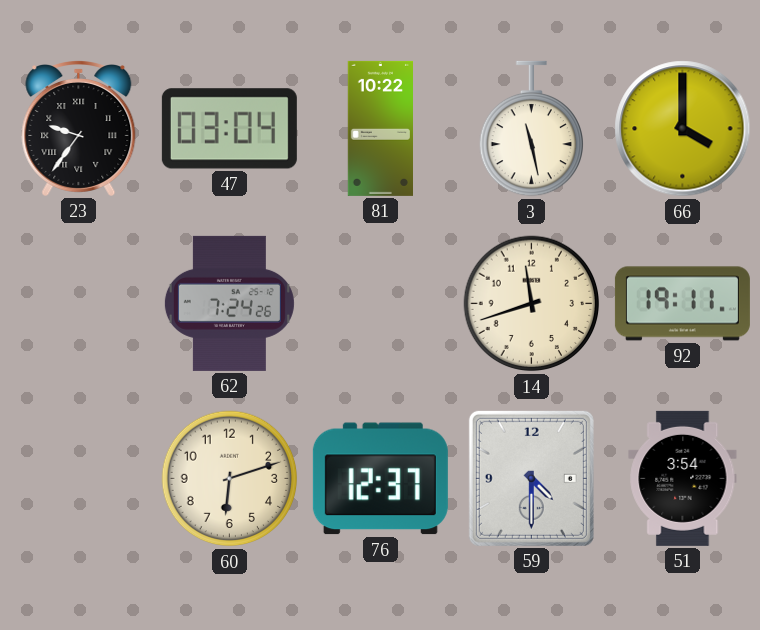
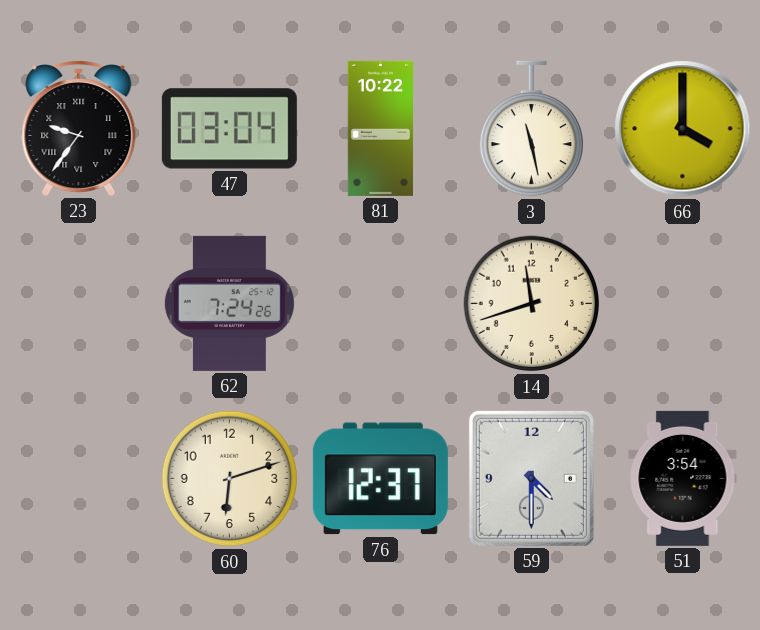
92: 19:11 -> none (682, 304)
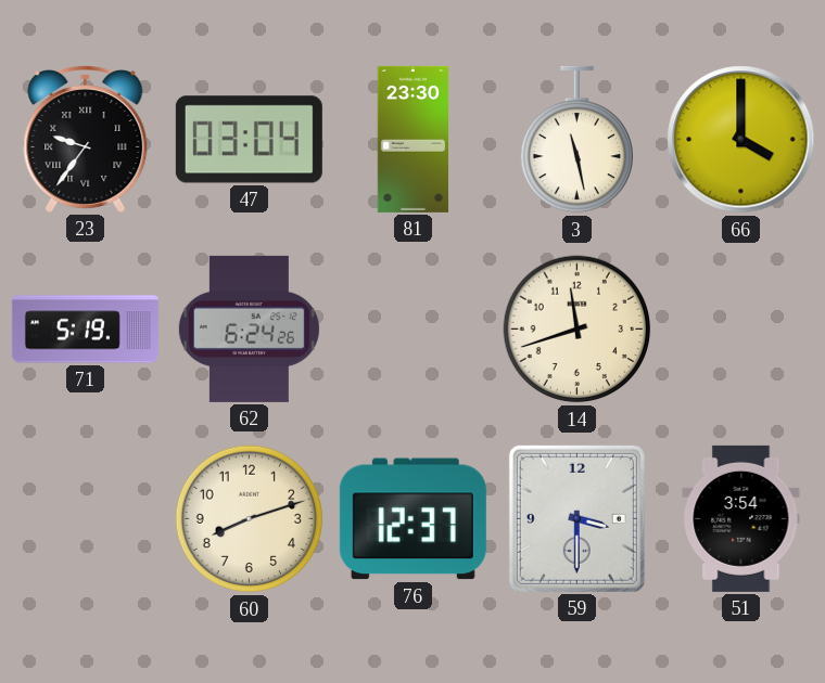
81: 10:22 -> 23:30 (412, 139)
71: none -> 5:19 (85, 330)
62: 7:24 -> 6:24 (249, 328)
60: 6:12 -> 8:12 (250, 519)
59: 4:30 -> 3:30 (576, 518)
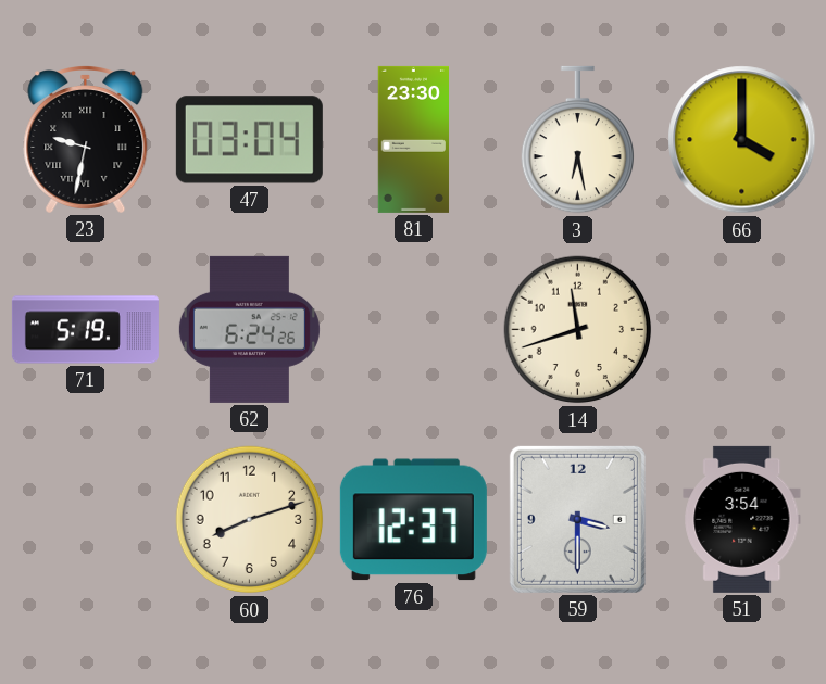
23: 9:36 -> 9:32 (86, 140)
3: 11:28 -> 6:28 (577, 140)
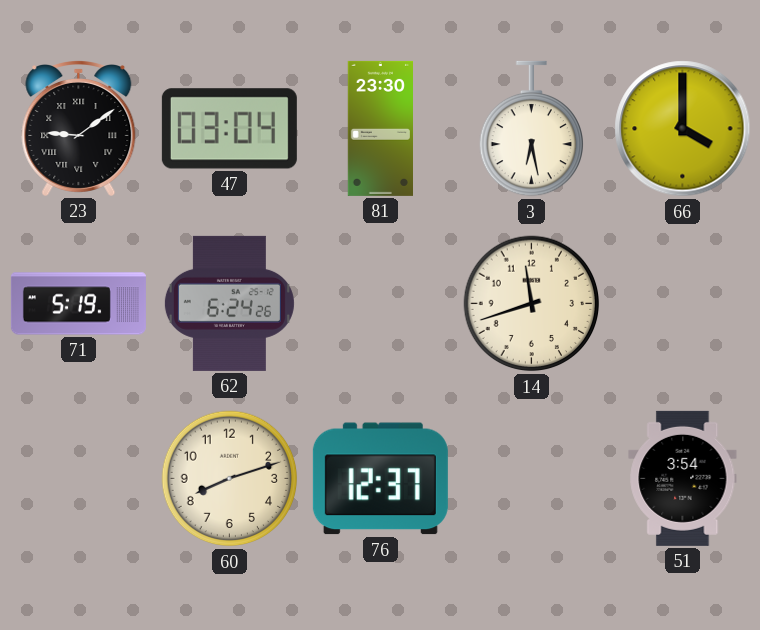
23: 9:32 -> 9:09 (79, 129)
59: 3:30 -> none (577, 519)
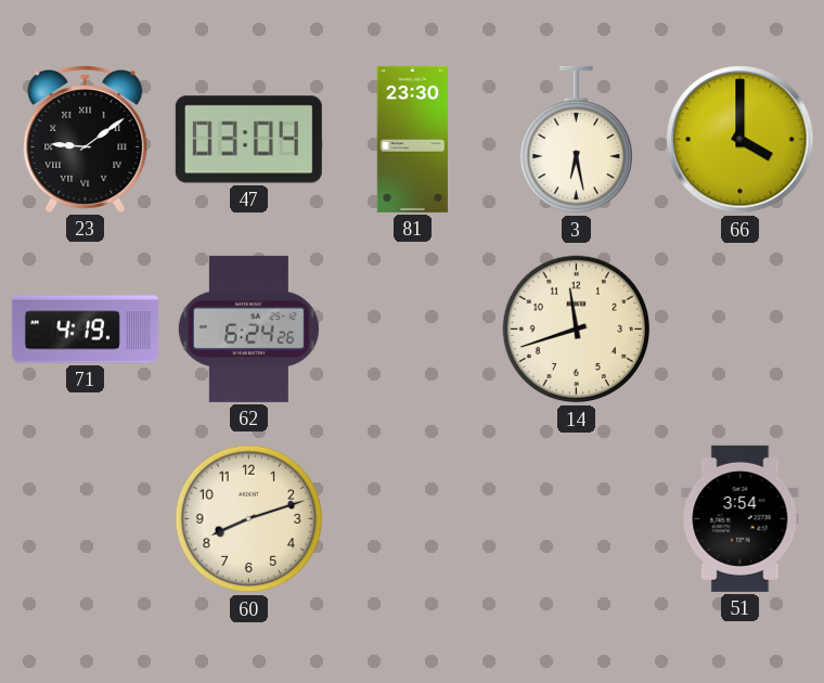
71: 5:19 -> 4:19 (85, 330)
76: 12:37 -> none (380, 479)
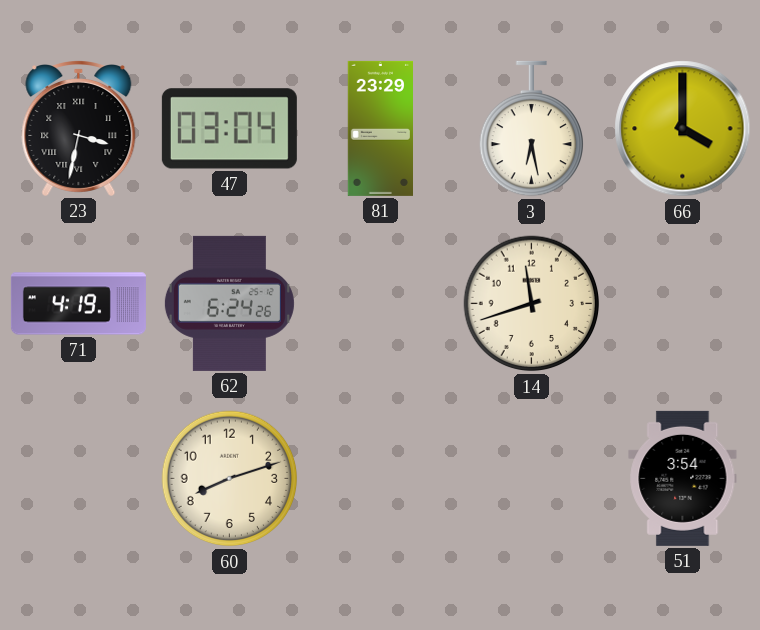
23: 9:09 -> 3:32 (79, 129)
81: 23:30 -> 23:29 (380, 128)
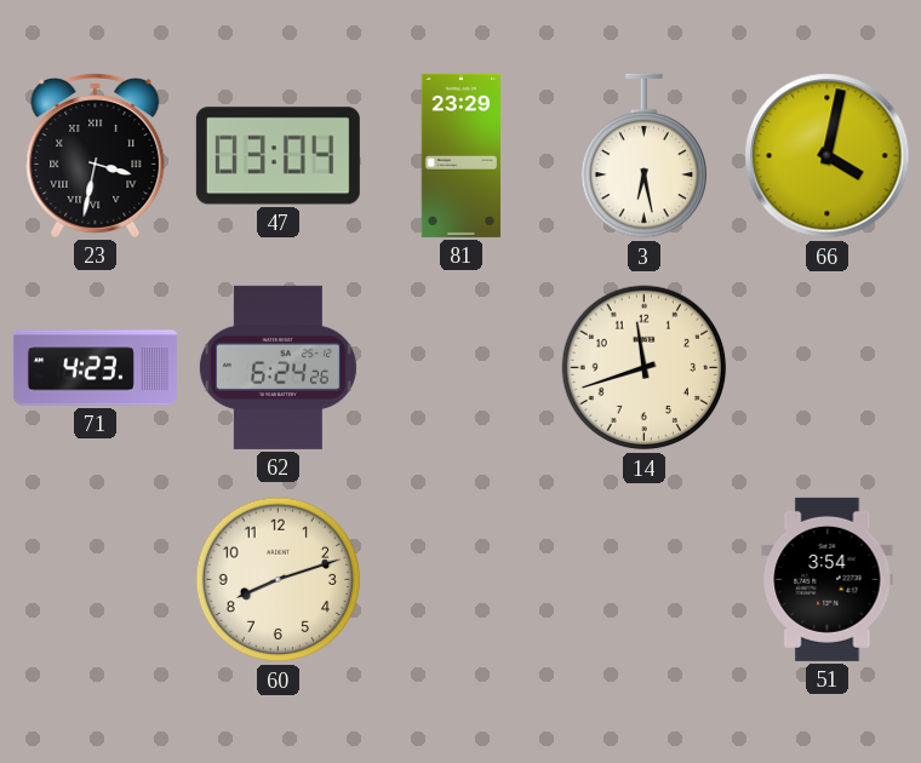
66: 4:00 -> 4:02 (828, 156)
71: 4:19 -> 4:23 (95, 368)
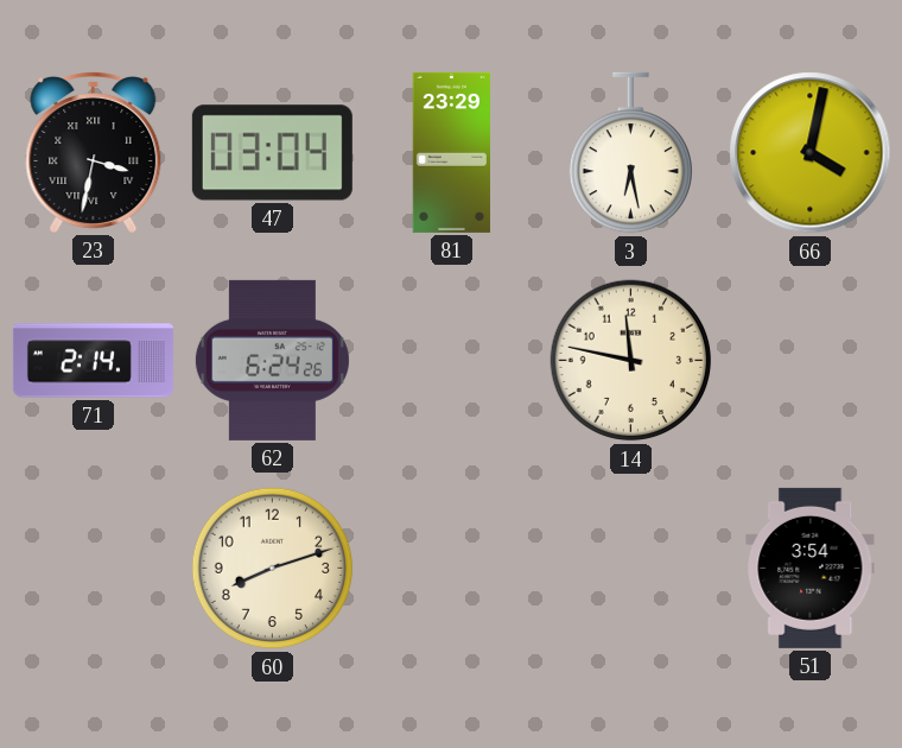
71: 4:23 -> 2:14 (93, 361)
14: 11:42 -> 11:47 (631, 361)
